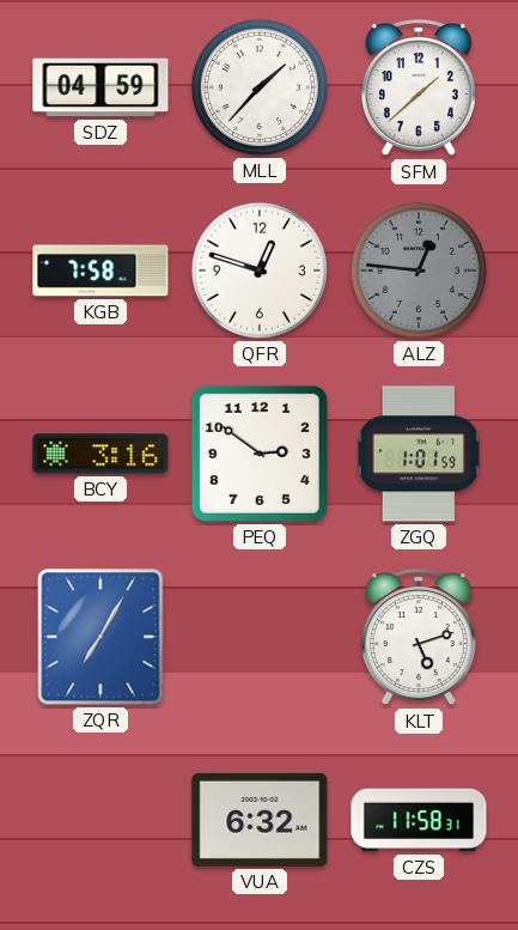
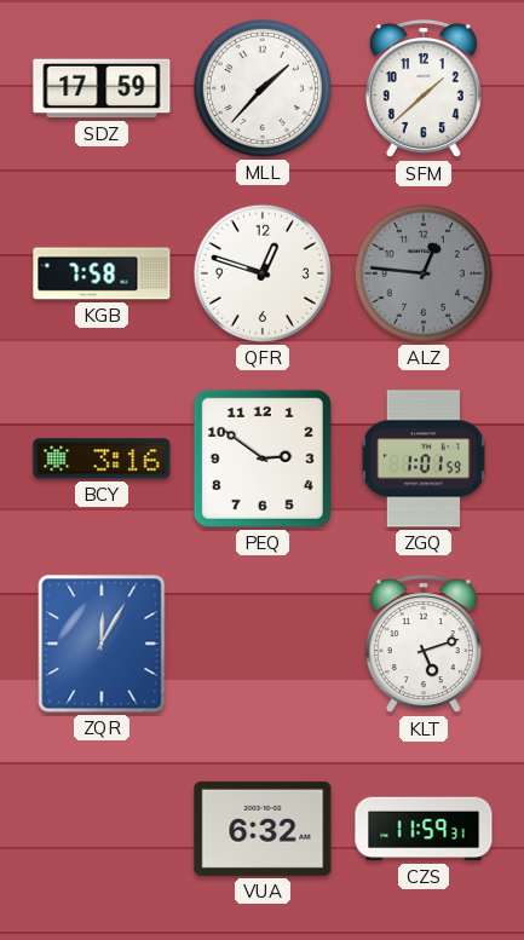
SDZ: 04:59 -> 17:59 (102, 88)
ZQR: 7:05 -> 12:05 (102, 644)
CZS: 11:58 -> 11:59 (424, 829)
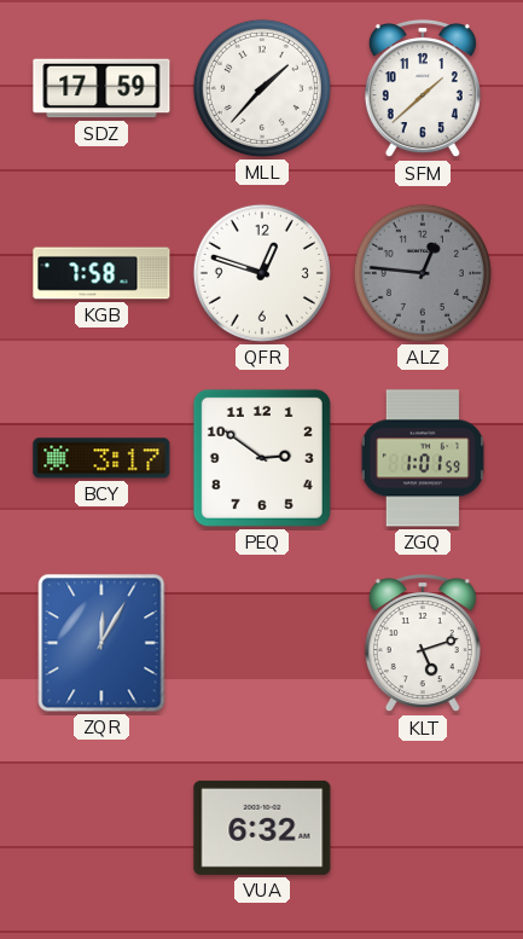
BCY: 3:16 -> 3:17 (101, 458)
CZS: 11:59 -> none (424, 829)
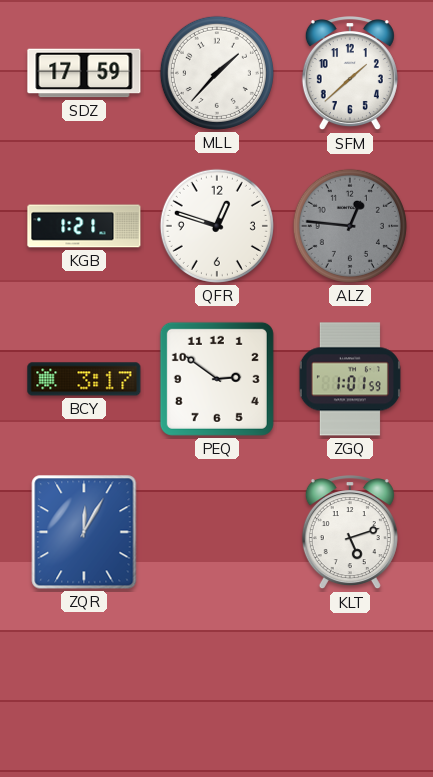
KGB: 7:58 -> 1:21 (84, 226)
VUA: 6:32 -> none (262, 828)
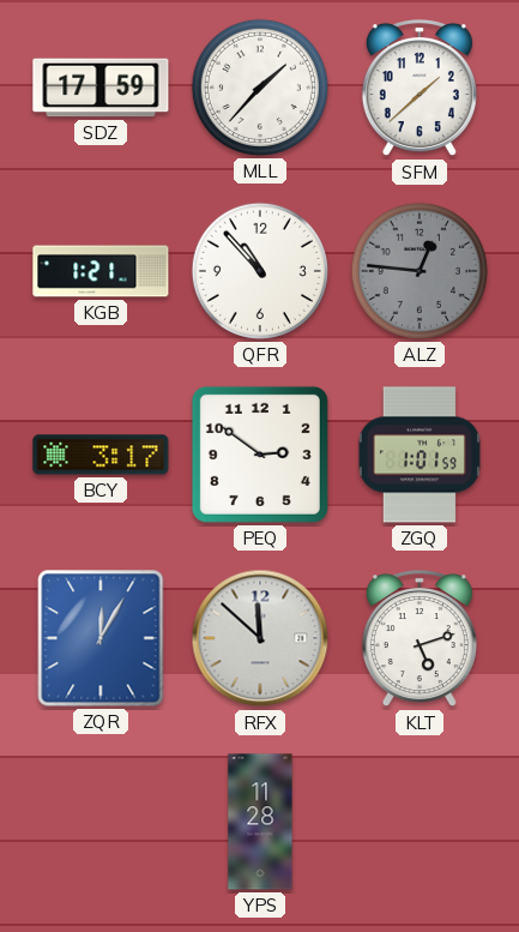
QFR: 12:48 -> 10:53 (260, 271)
RFX: none -> 11:52 (260, 638)
YPS: none -> 11:28 (260, 822)
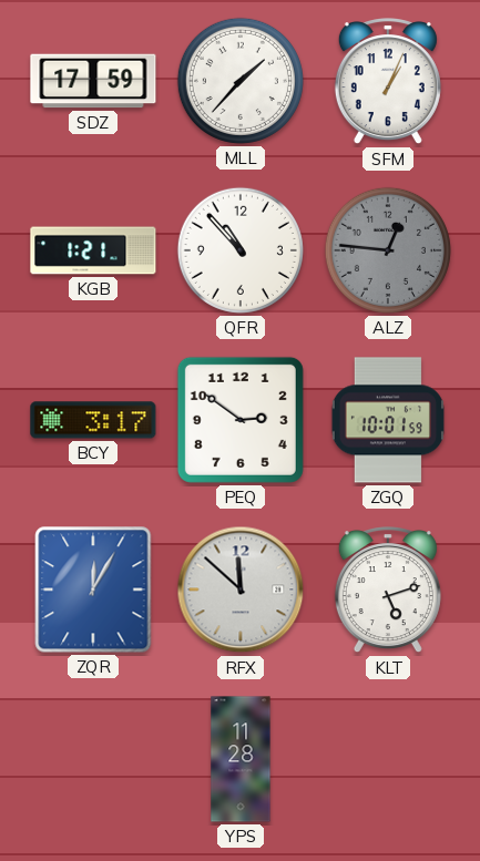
SFM: 1:38 -> 1:04 (388, 82)
ZGQ: 1:01 -> 10:01 (388, 420)
